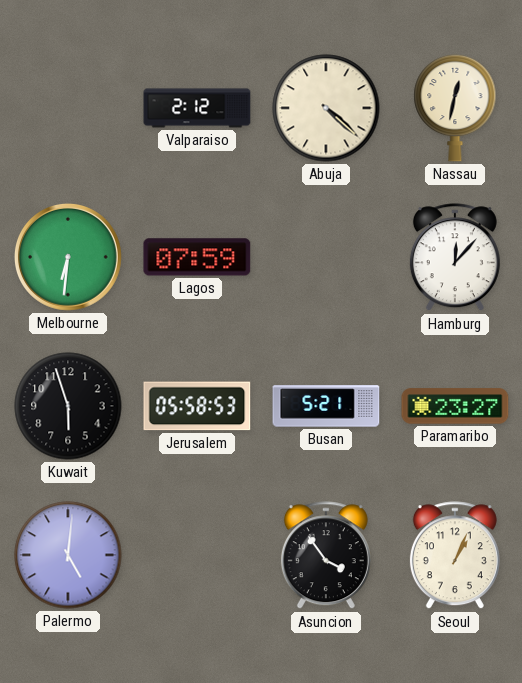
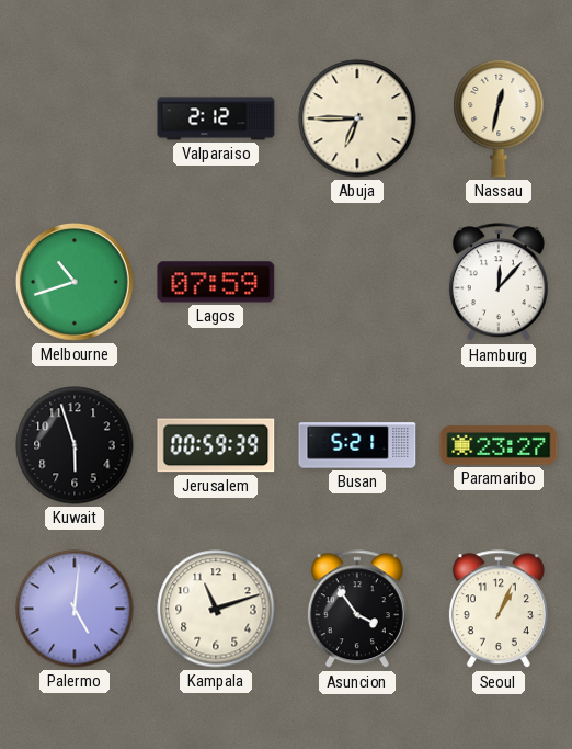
Abuja: 4:22 -> 6:45 (357, 118)
Melbourne: 6:31 -> 10:42 (75, 282)
Jerusalem: 05:58 -> 00:59 (216, 445)
Kampala: none -> 11:12 (216, 609)
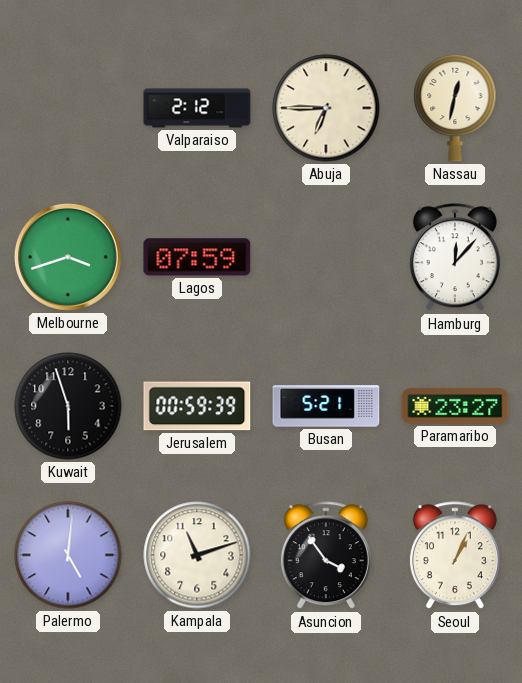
Melbourne: 10:42 -> 3:42 (68, 257)
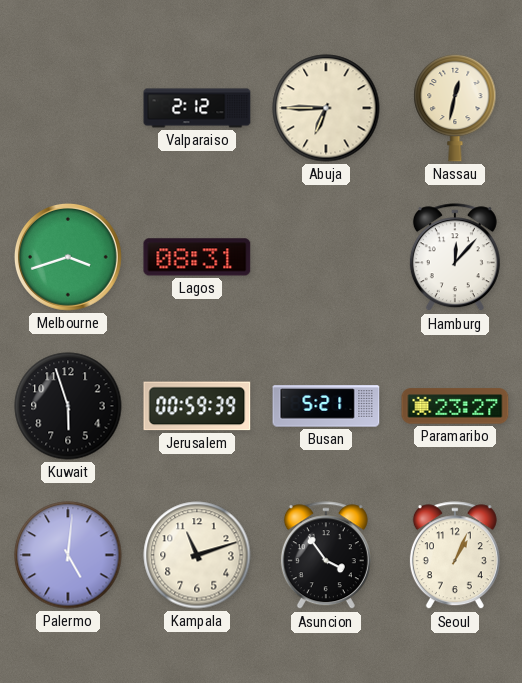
Lagos: 07:59 -> 08:31 (197, 257)
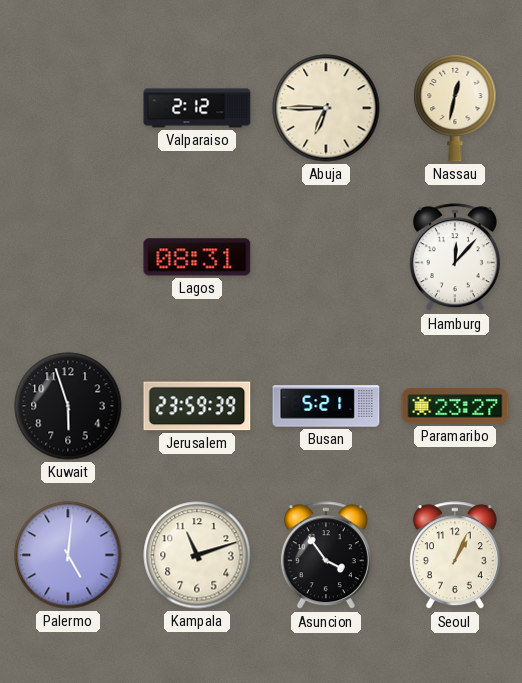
Melbourne: 3:42 -> none (68, 257)
Jerusalem: 00:59 -> 23:59 (197, 406)
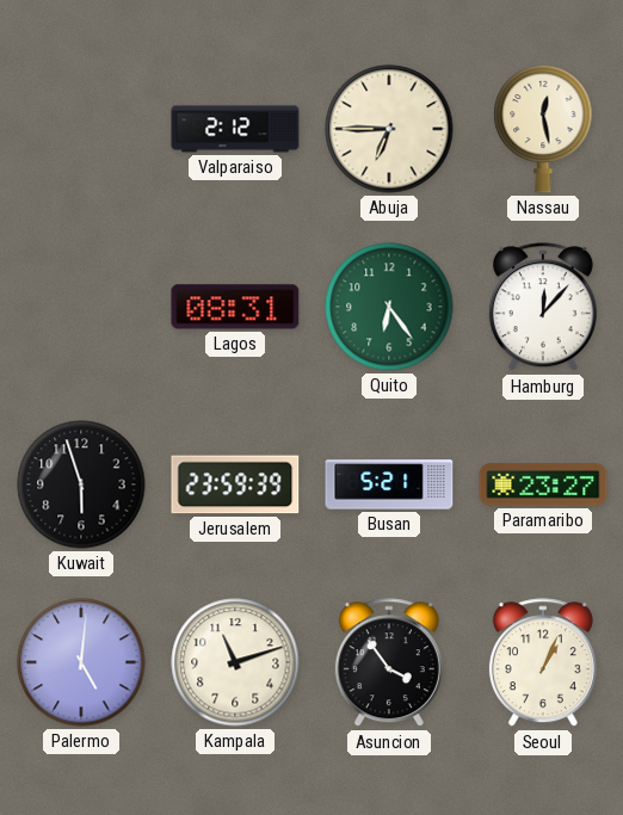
Nassau: 12:32 -> 12:28 (543, 129)
Quito: none -> 6:24 (389, 307)
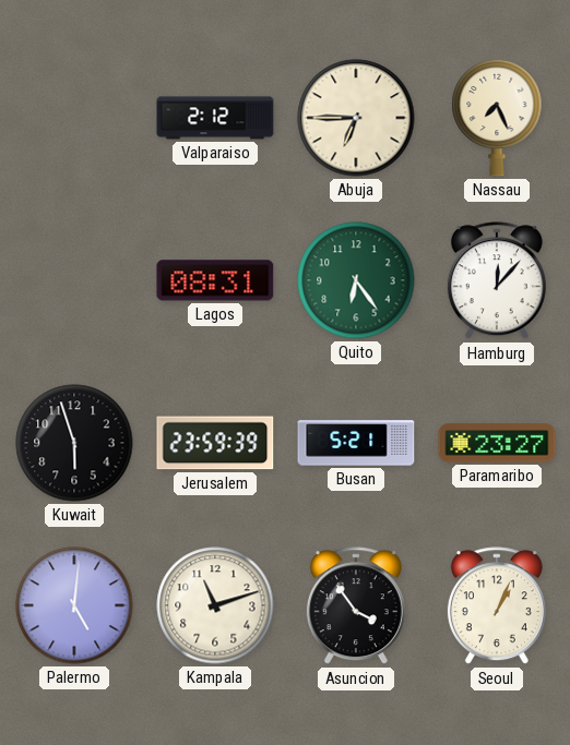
Nassau: 12:28 -> 7:26 (497, 118)
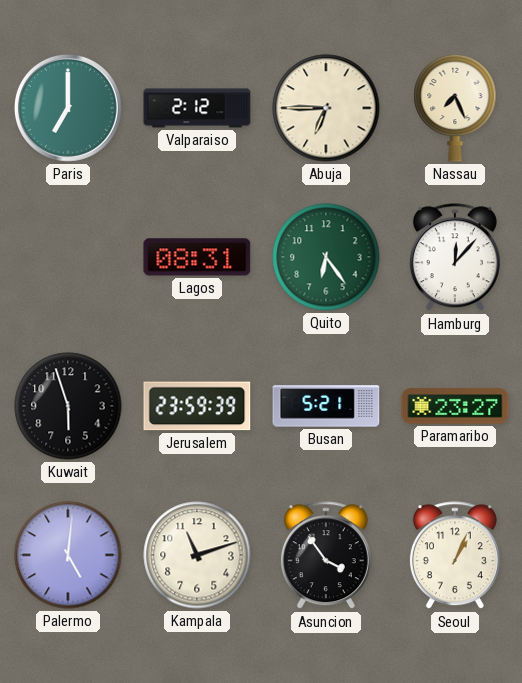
Paris: none -> 7:00 (68, 108)
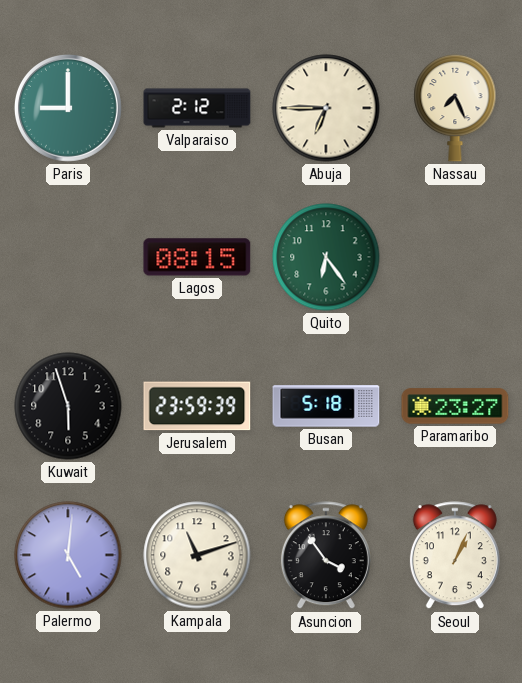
Paris: 7:00 -> 9:00 (68, 108)
Lagos: 08:31 -> 08:15 (197, 257)
Hamburg: 12:07 -> none (455, 258)
Busan: 5:21 -> 5:18 (326, 406)
